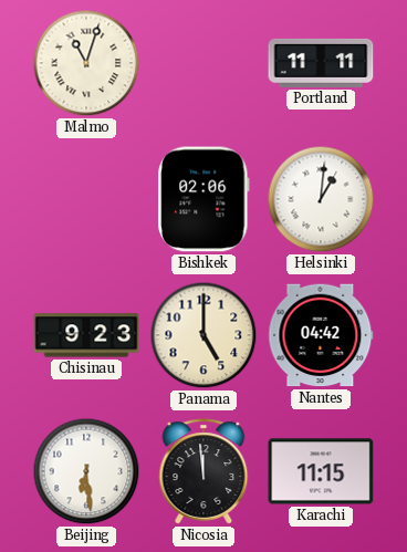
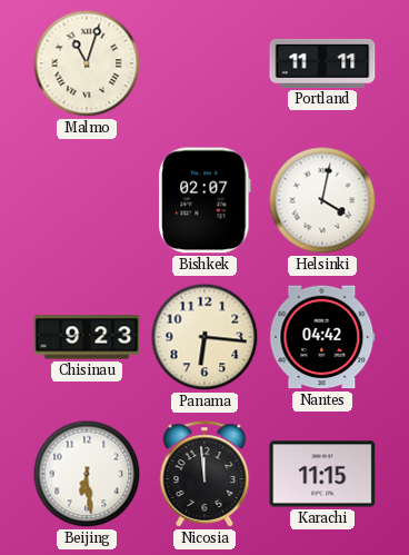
Bishkek: 02:06 -> 02:07 (205, 200)
Helsinki: 1:01 -> 4:02 (322, 200)
Panama: 5:00 -> 6:16 (205, 337)
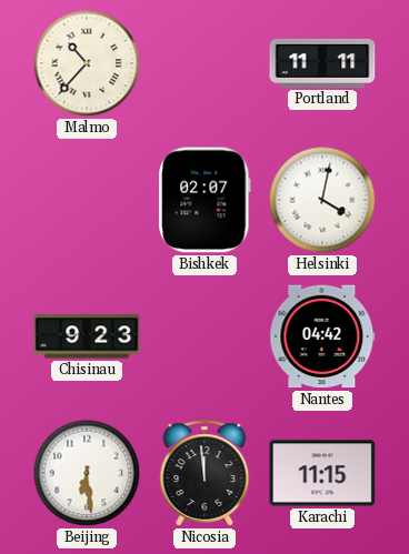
Malmo: 11:03 -> 10:37 (87, 63)
Panama: 6:16 -> none (205, 337)
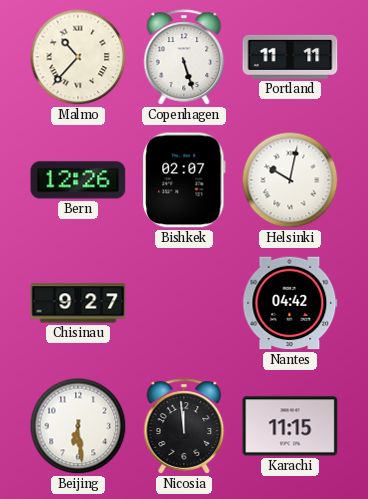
Copenhagen: none -> 5:27 (184, 57)
Bern: none -> 12:26 (78, 180)
Helsinki: 4:02 -> 10:02 (290, 180)
Chisinau: 9:23 -> 9:27 (78, 303)
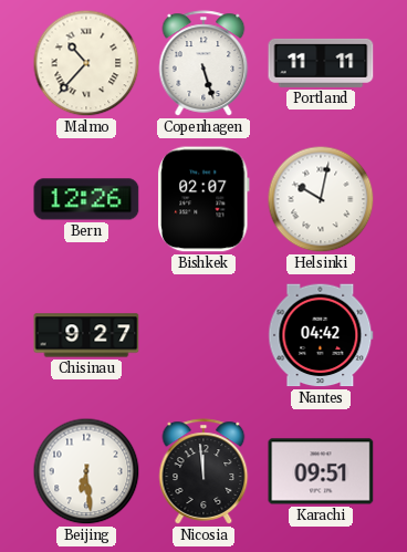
Karachi: 11:15 -> 09:51 (321, 471)
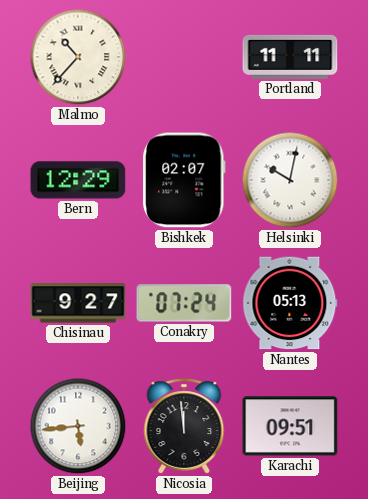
Copenhagen: 5:27 -> none (203, 63)
Bern: 12:26 -> 12:29 (78, 180)
Conakry: none -> 07:24 (184, 303)
Nantes: 04:42 -> 05:13 (290, 303)
Beijing: 6:29 -> 5:44 (78, 426)
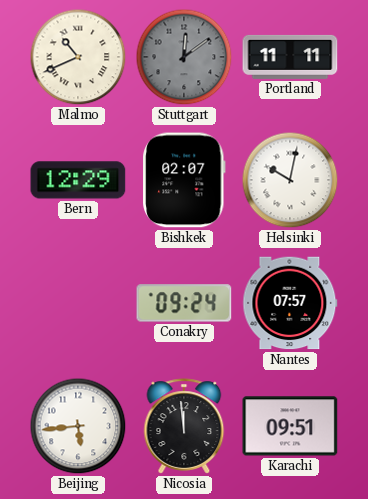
Malmo: 10:37 -> 10:41 (78, 57)
Stuttgart: none -> 12:09 (184, 57)
Chisinau: 9:27 -> none (78, 303)
Conakry: 07:24 -> 09:24 (184, 303)
Nantes: 05:13 -> 07:57 (290, 303)
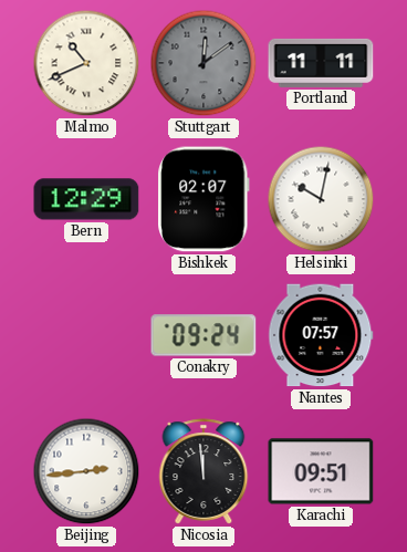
Beijing: 5:44 -> 2:44 (86, 471)
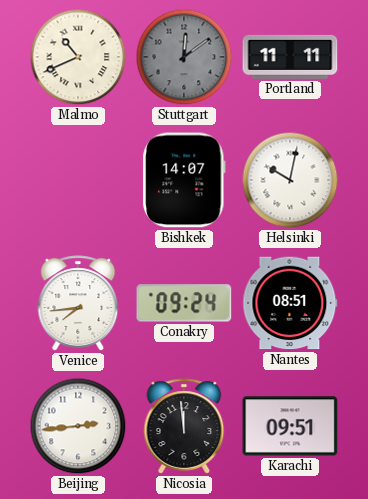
Bern: 12:29 -> none (86, 199)
Bishkek: 02:07 -> 14:07 (184, 180)
Venice: none -> 7:44 (78, 303)
Nantes: 07:57 -> 08:51 (290, 303)
